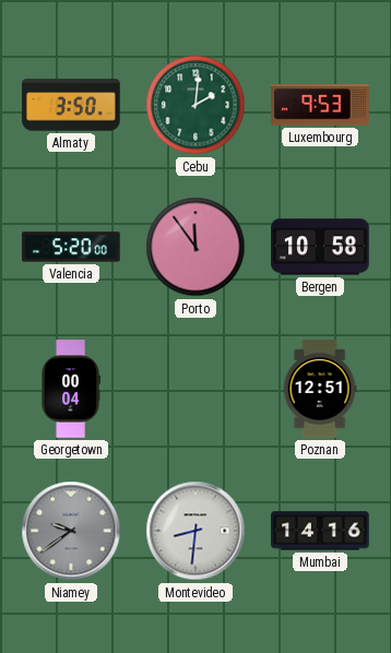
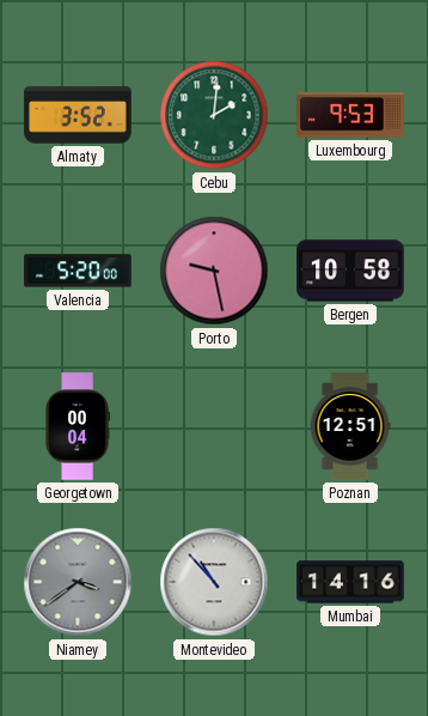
Almaty: 3:50 -> 3:52 (78, 115)
Porto: 11:54 -> 9:28 (214, 271)
Niamey: 9:39 -> 3:39 (78, 582)
Montevideo: 8:31 -> 10:53 (214, 582)
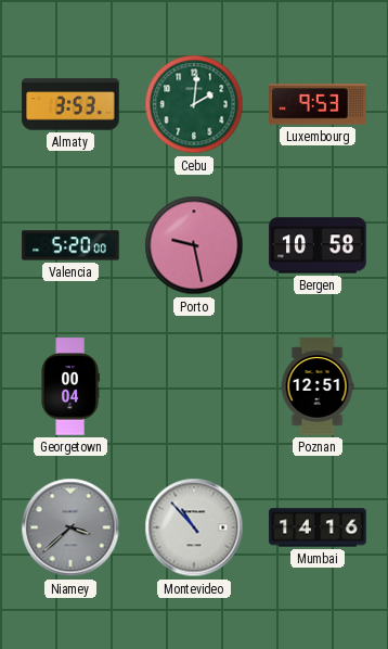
Almaty: 3:52 -> 3:53 (70, 104)
Niamey: 3:39 -> 3:38 (70, 527)
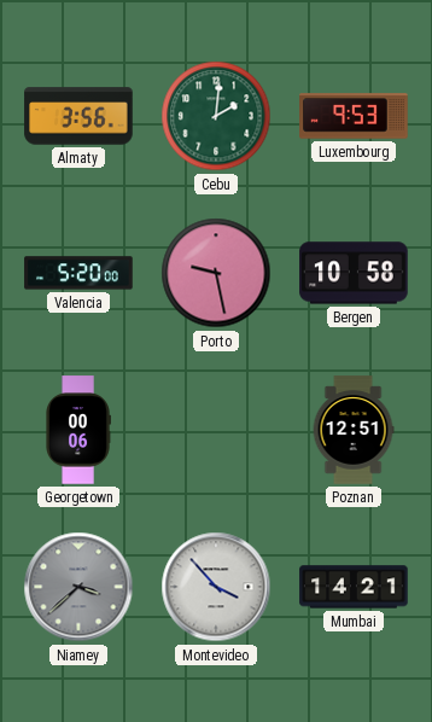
Almaty: 3:53 -> 3:56 (78, 116)
Georgetown: 00:04 -> 00:06 (78, 430)
Montevideo: 10:53 -> 3:53 (216, 587)
Mumbai: 14:16 -> 14:21 (354, 587)
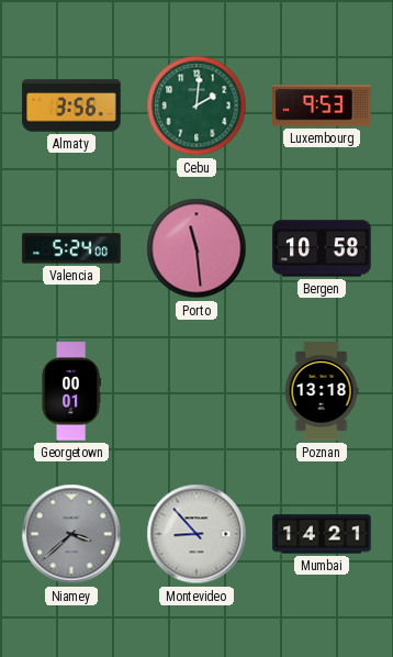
Valencia: 5:20 -> 5:24 (71, 248)
Porto: 9:28 -> 11:29 (196, 248)
Georgetown: 00:06 -> 00:01 (71, 391)
Poznan: 12:51 -> 13:18 (322, 391)
Montevideo: 3:53 -> 8:53 (196, 534)
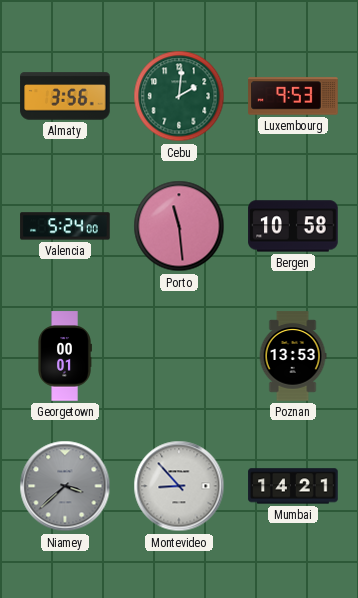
Poznan: 13:18 -> 13:53 (293, 356)
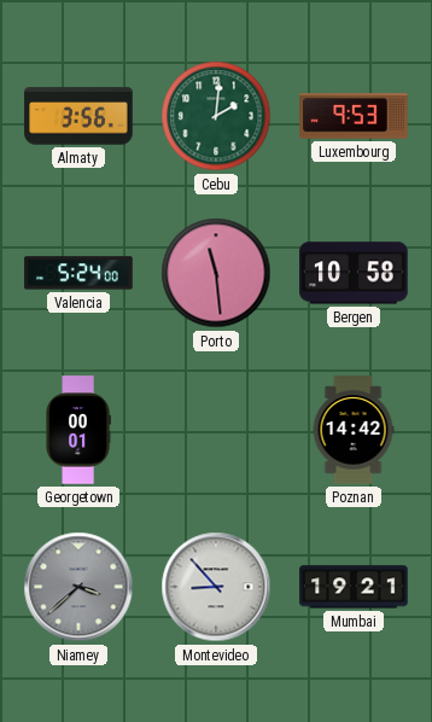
Poznan: 13:53 -> 14:42 (354, 430)
Mumbai: 14:21 -> 19:21 (354, 587)
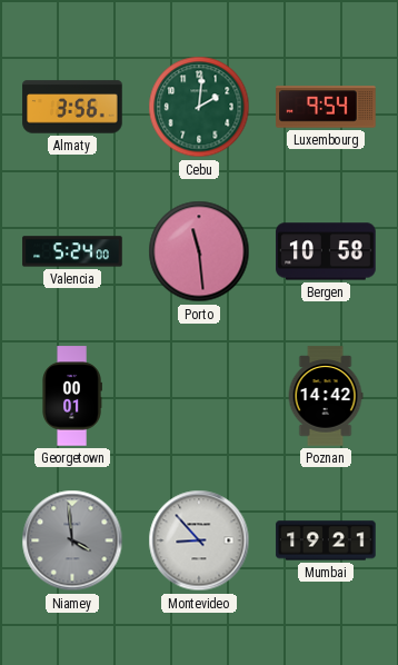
Luxembourg: 9:53 -> 9:54 (326, 107)
Niamey: 3:38 -> 3:59 (72, 540)
